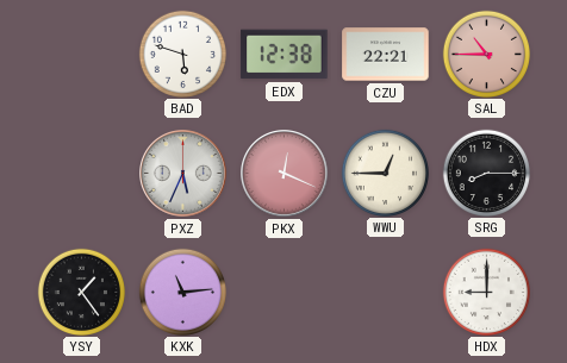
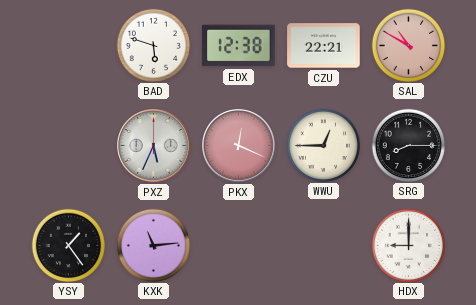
SAL: 10:45 -> 10:50 (408, 45)
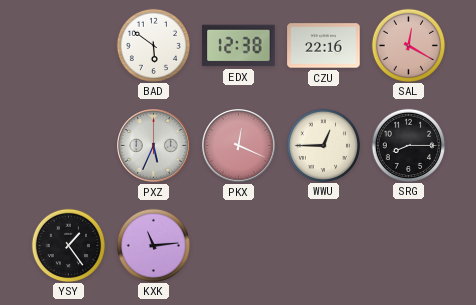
BAD: 5:48 -> 5:51 (153, 45)
CZU: 22:21 -> 22:16 (324, 46)
SAL: 10:50 -> 12:20 (408, 45)
HDX: 9:00 -> none (408, 245)
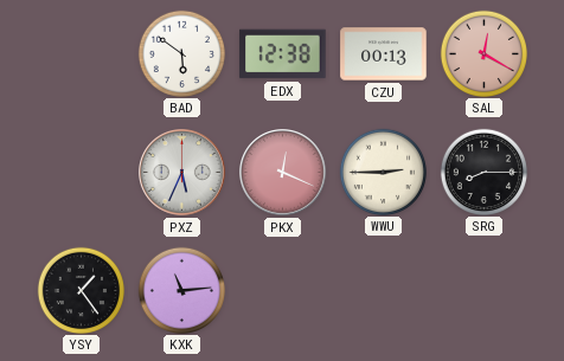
CZU: 22:16 -> 00:13 (384, 54)
WWU: 12:45 -> 2:45 (383, 172)
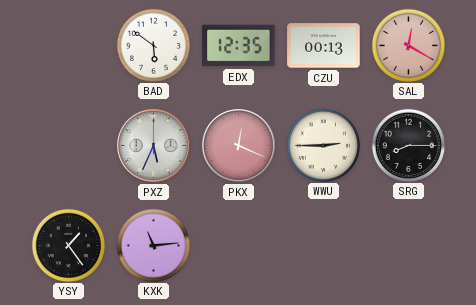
EDX: 12:38 -> 12:35 (239, 46)
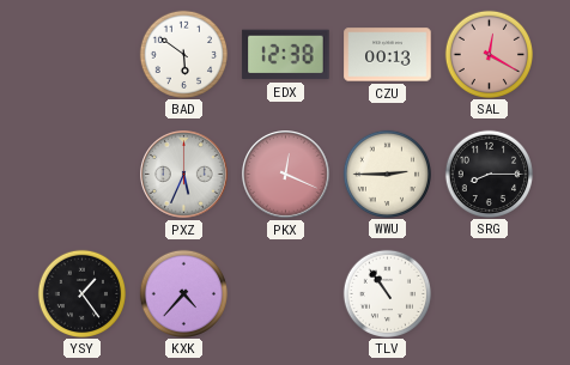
EDX: 12:35 -> 12:38 (286, 55)
KXK: 11:14 -> 4:37 (183, 293)
TLV: none -> 10:54 (387, 293)
